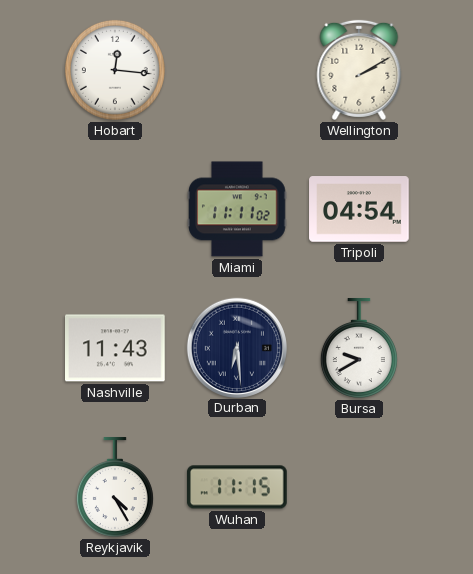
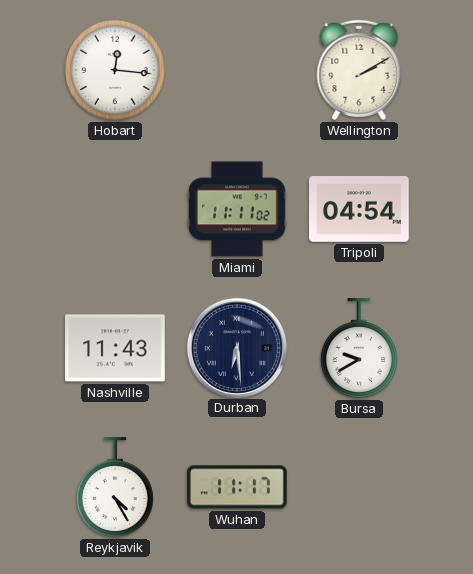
Wuhan: 11:15 -> 11:17 (238, 487)
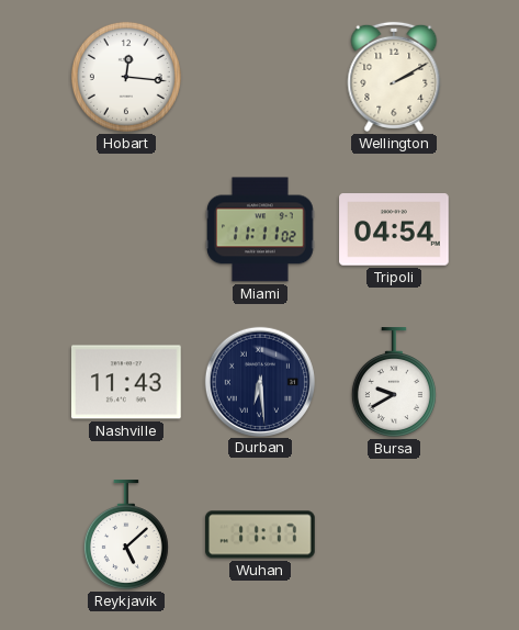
Reykjavik: 4:25 -> 5:08 (126, 535)
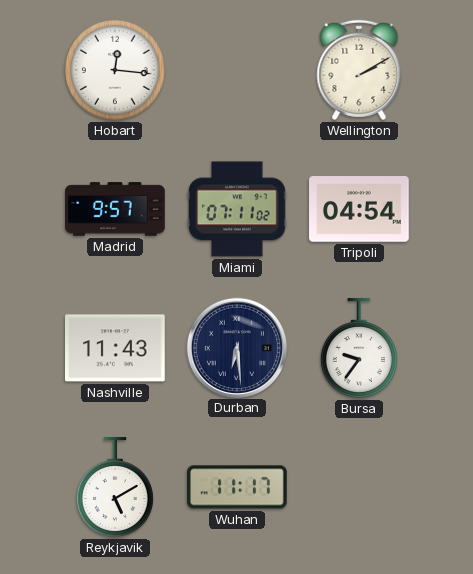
Madrid: none -> 9:57 (115, 209)
Miami: 11:11 -> 07:11 (237, 209)
Bursa: 9:40 -> 9:36 (359, 348)
Reykjavik: 5:08 -> 5:10 (115, 487)
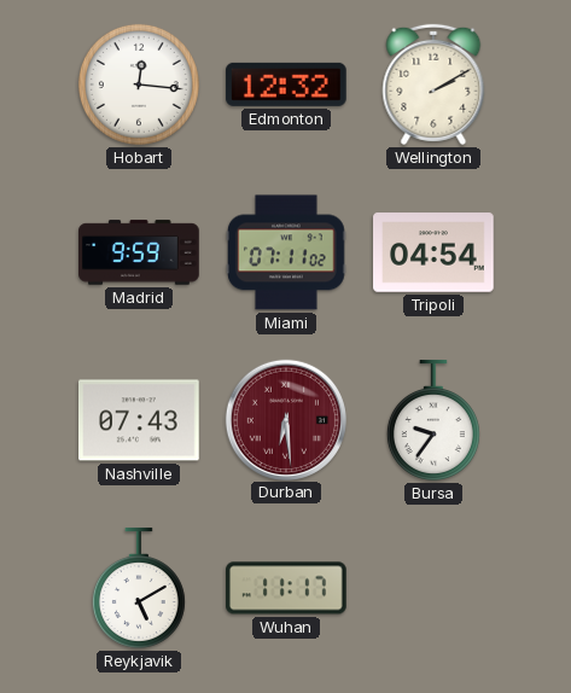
Edmonton: none -> 12:32 (286, 85)
Madrid: 9:57 -> 9:59 (139, 252)
Nashville: 11:43 -> 07:43 (140, 420)
Durban dial: navy -> burgundy (285, 419)
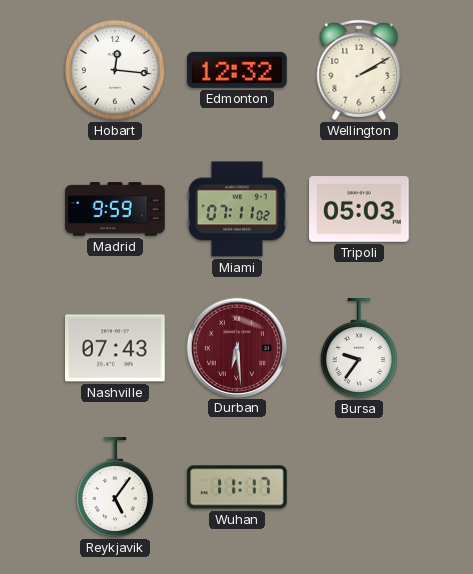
Tripoli: 04:54 -> 05:03 (359, 209)
Reykjavik: 5:10 -> 5:06 (115, 487)
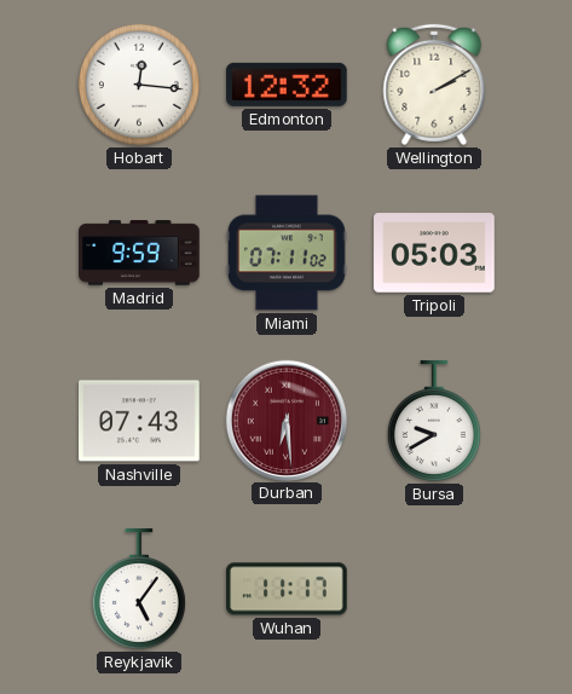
Bursa: 9:36 -> 9:40 (434, 421)
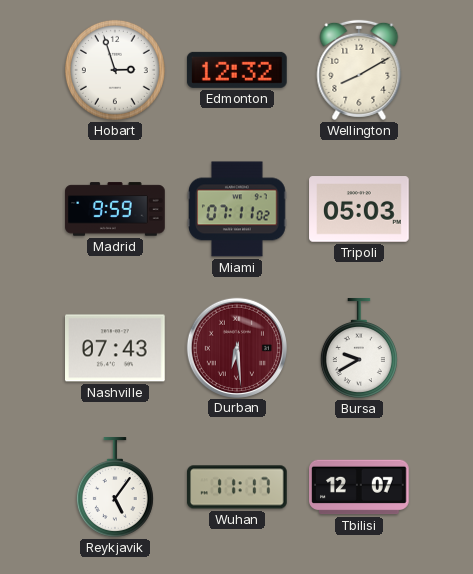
Hobart: 12:16 -> 2:57 (115, 70)
Wellington: 2:10 -> 8:10 (359, 70)
Tbilisi: none -> 12:07 (359, 487)
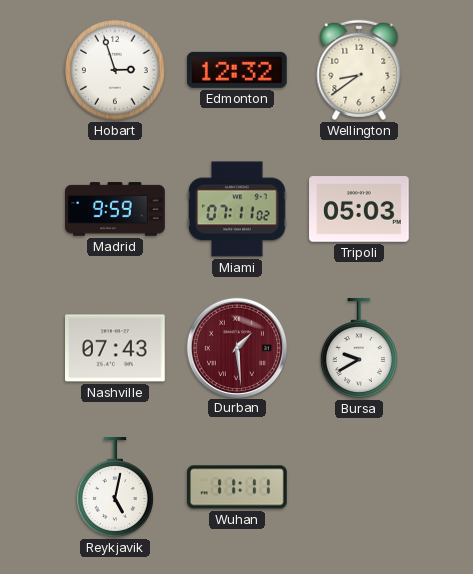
Wellington: 8:10 -> 8:39 (359, 70)
Durban: 6:29 -> 1:29 (236, 347)
Reykjavik: 5:06 -> 5:02 (115, 487)
Wuhan: 11:17 -> 11:11 (238, 487)
Tbilisi: 12:07 -> none (359, 487)
